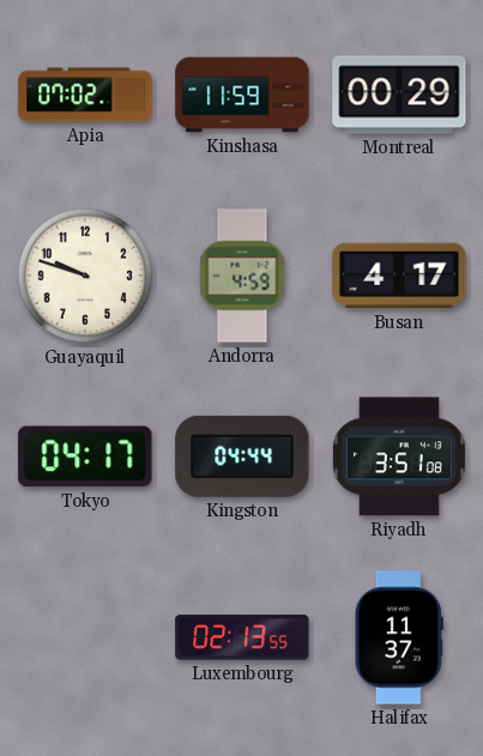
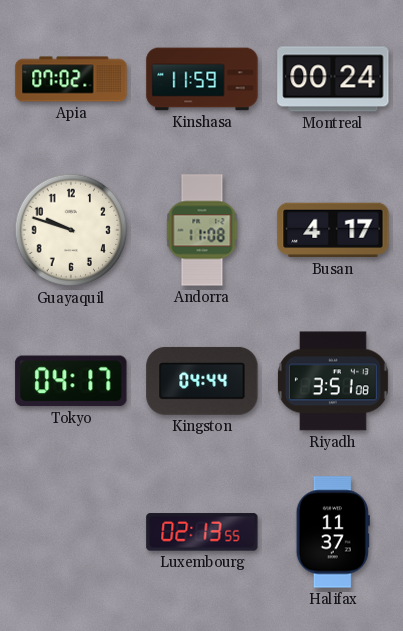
Montreal: 00:29 -> 00:24 (333, 79)
Andorra: 4:59 -> 11:08 (202, 230)
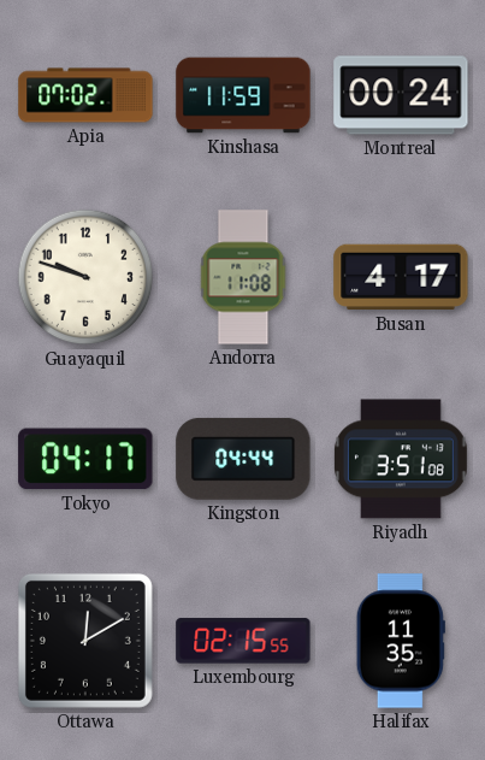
Ottawa: none -> 12:10 (85, 641)
Luxembourg: 02:13 -> 02:15 (243, 641)
Halifax: 11:37 -> 11:35 (401, 641)
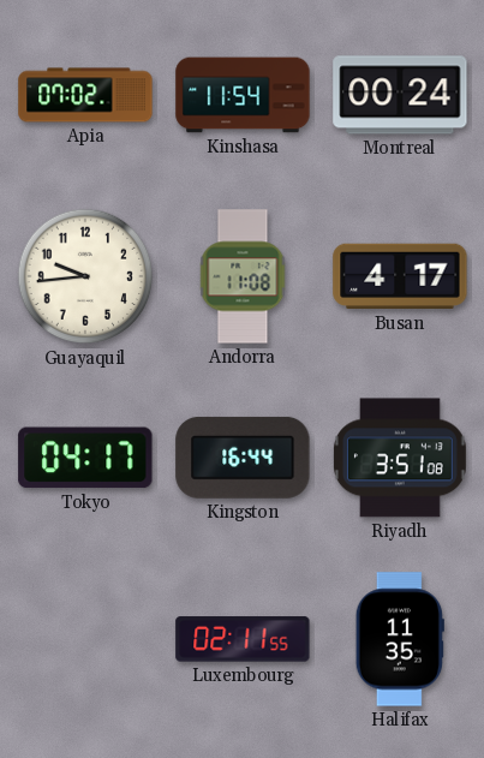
Kinshasa: 11:59 -> 11:54 (243, 95)
Guayaquil: 9:48 -> 9:44 (85, 276)
Kingston: 04:44 -> 16:44 (243, 458)
Ottawa: 12:10 -> none (85, 641)
Luxembourg: 02:15 -> 02:11 (243, 639)
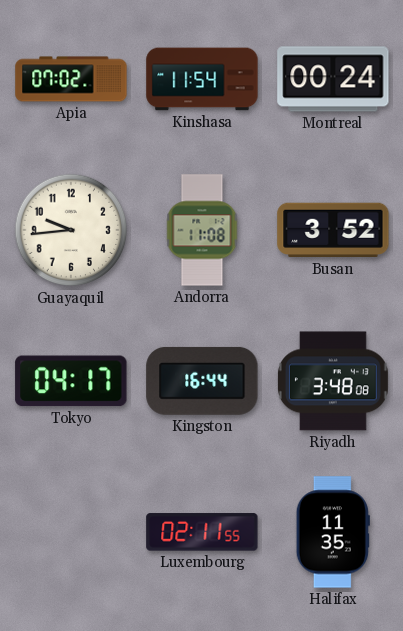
Busan: 4:17 -> 3:52 (333, 230)
Riyadh: 3:51 -> 3:48 (333, 381)
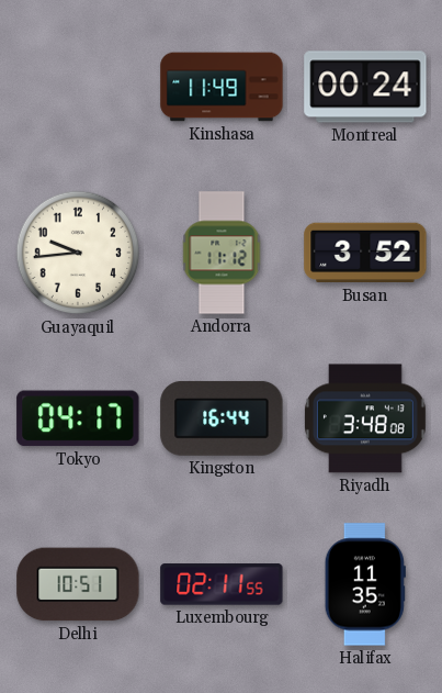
Apia: 07:02 -> none (71, 79)
Kinshasa: 11:54 -> 11:49 (222, 87)
Andorra: 11:08 -> 11:12 (222, 253)
Delhi: none -> 10:51 (78, 584)
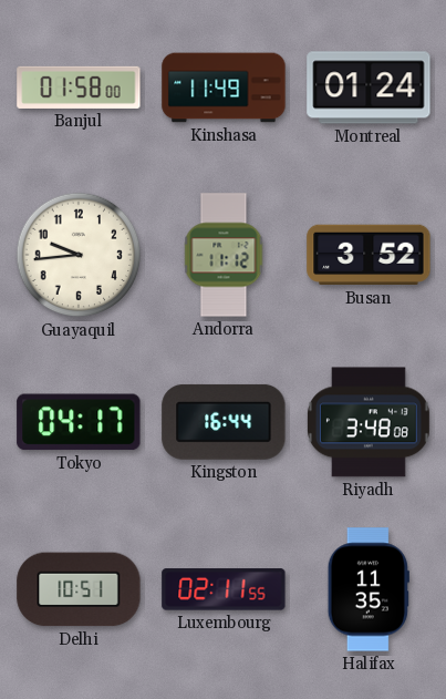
Banjul: none -> 01:58 (79, 88)
Montreal: 00:24 -> 01:24 (369, 88)
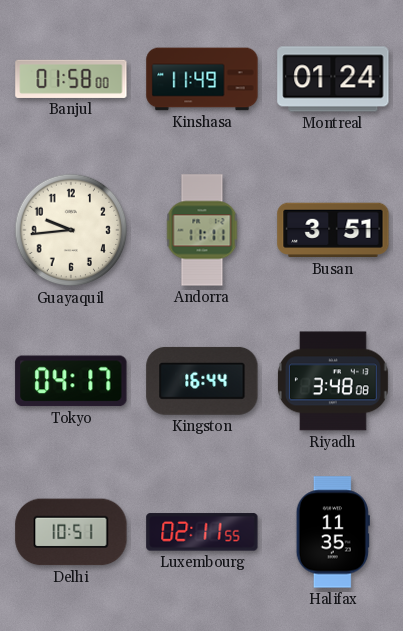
Andorra: 11:12 -> 11:11 (202, 230)
Busan: 3:52 -> 3:51 (333, 230)
